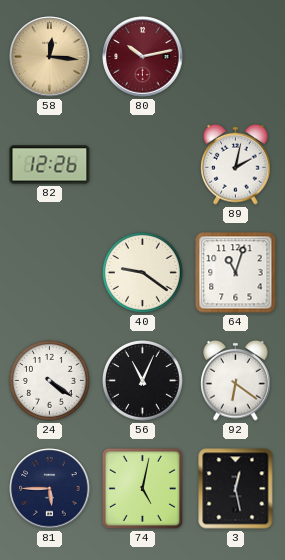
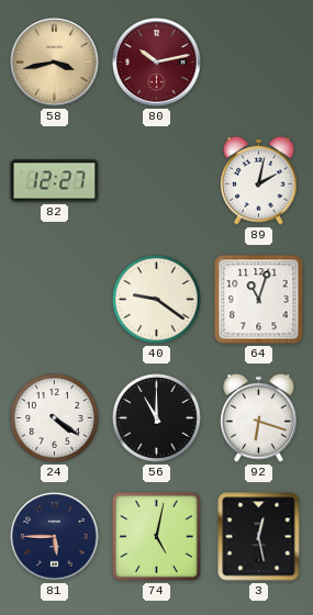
58: 12:16 -> 3:43 (55, 63)
82: 12:26 -> 12:27 (55, 181)
56: 11:04 -> 11:00 (157, 418)
92: 6:21 -> 6:18 (259, 417)
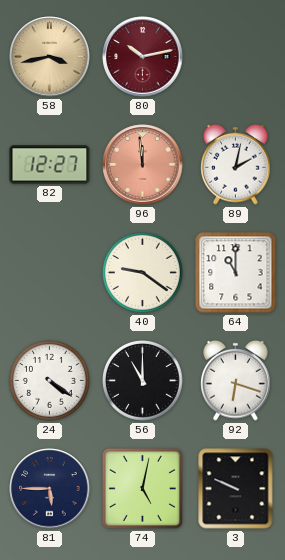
96: none -> 11:59 (143, 165)
64: 11:03 -> 11:00 (236, 273)
3: 12:28 -> 9:49 (236, 489)
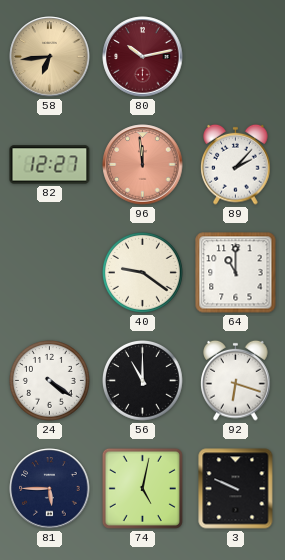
58: 3:43 -> 6:44 (50, 57)
89: 2:02 -> 2:07 (236, 164)
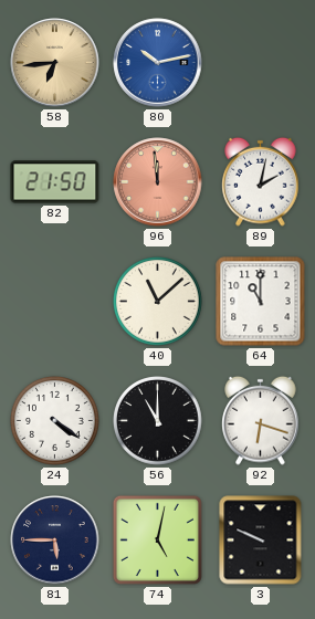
80 dial: burgundy -> blue (158, 63)
82: 12:27 -> 21:50 (55, 182)
89: 2:07 -> 2:02 (261, 181)
40: 9:21 -> 11:08 (158, 302)
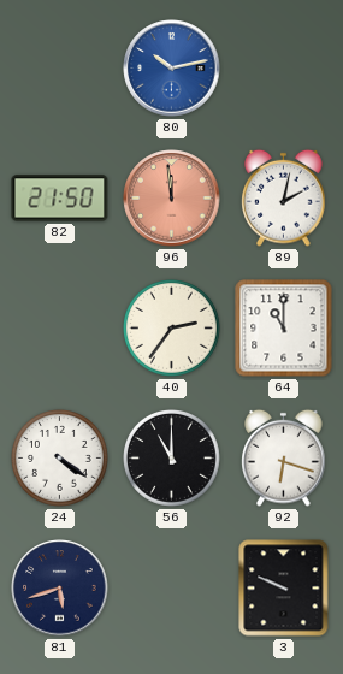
58: 6:44 -> none (55, 63)
40: 11:08 -> 2:36 (172, 329)
81: 5:45 -> 5:42 (60, 589)
74: 5:02 -> none (157, 539)
